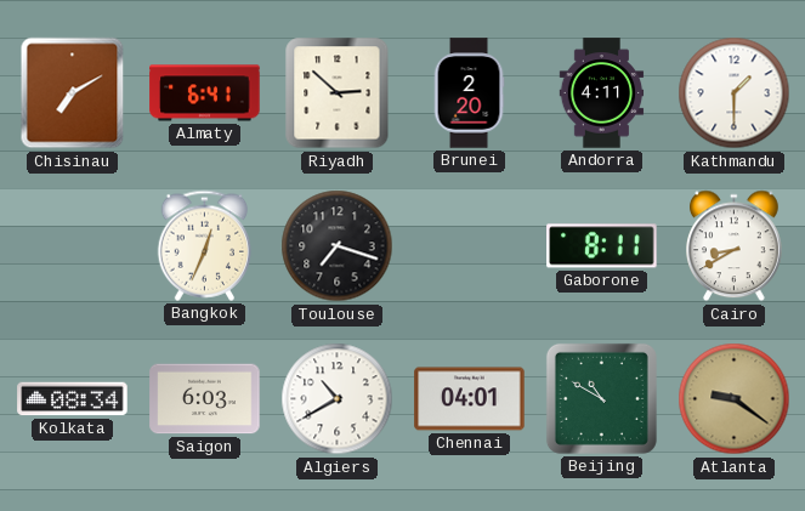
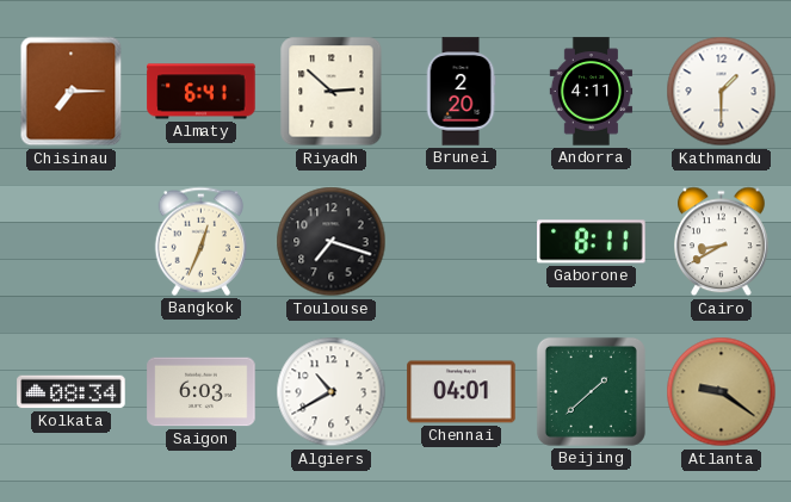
Chisinau: 7:10 -> 7:15 (72, 92)
Beijing: 10:50 -> 1:38 (591, 391)
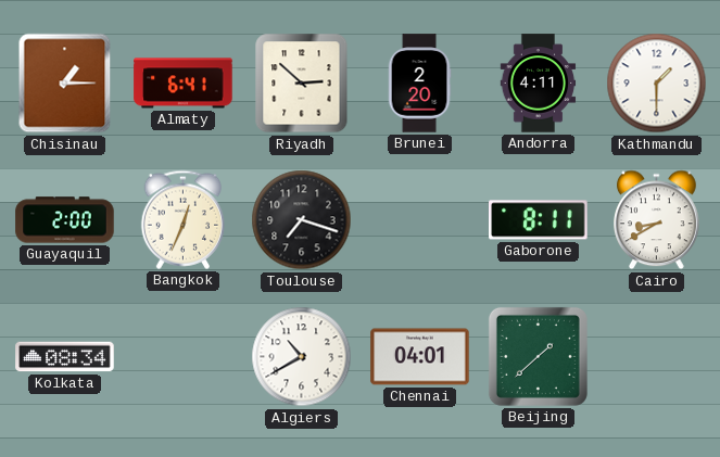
Chisinau: 7:15 -> 1:15 (65, 84)
Guayaquil: none -> 2:00 (65, 220)
Saigon: 6:03 -> none (202, 392)
Atlanta: 9:21 -> none (722, 392)
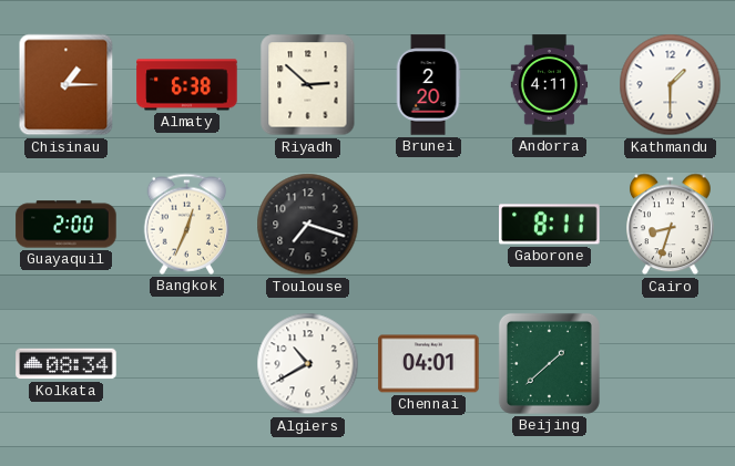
Almaty: 6:41 -> 6:38 (187, 85)
Cairo: 8:40 -> 8:33 (671, 225)
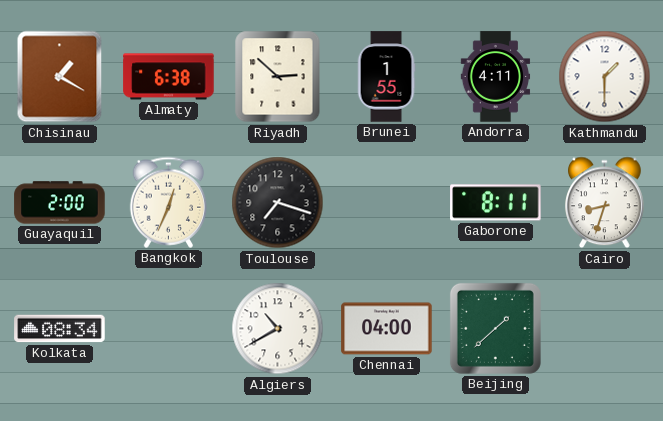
Chisinau: 1:15 -> 1:20 (60, 77)
Brunei: 2:20 -> 1:55 (386, 77)
Chennai: 04:01 -> 04:00 (387, 329)
